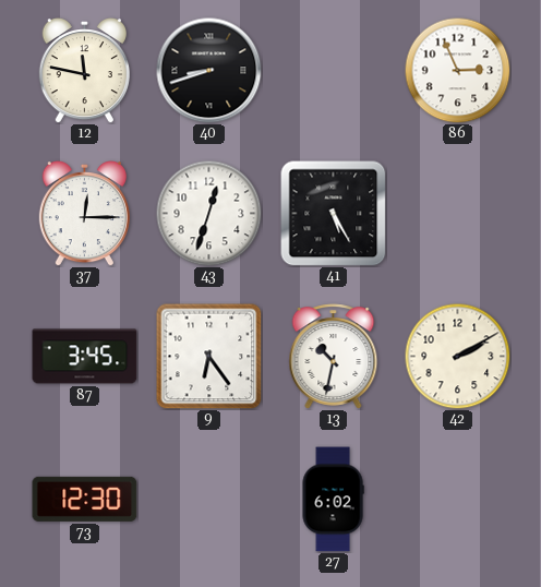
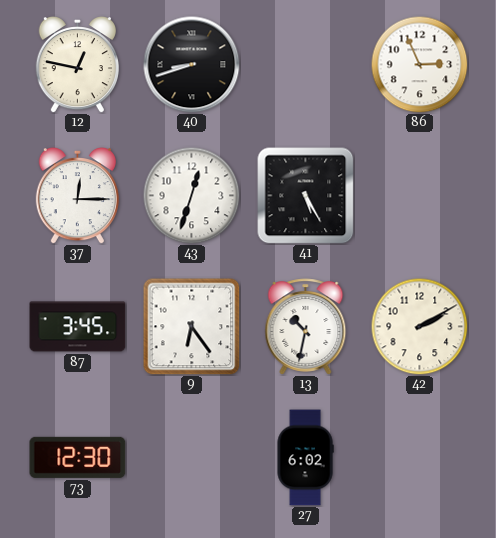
12: 11:47 -> 12:47 (77, 65)
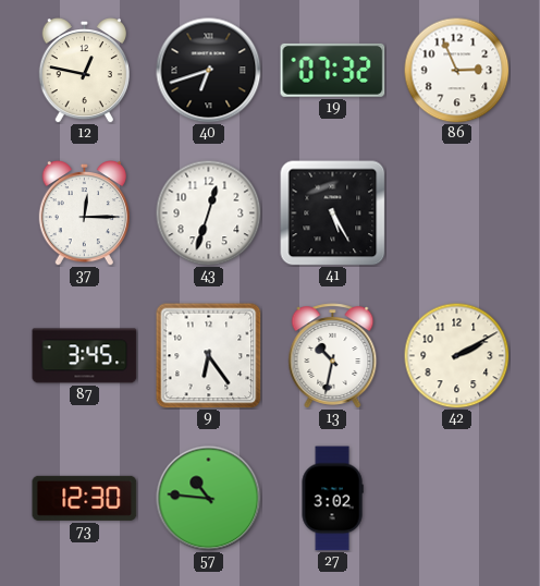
40: 8:42 -> 6:42 (209, 71)
19: none -> 07:32 (333, 70)
57: none -> 10:46 (209, 499)
27: 6:02 -> 3:02 (332, 499)
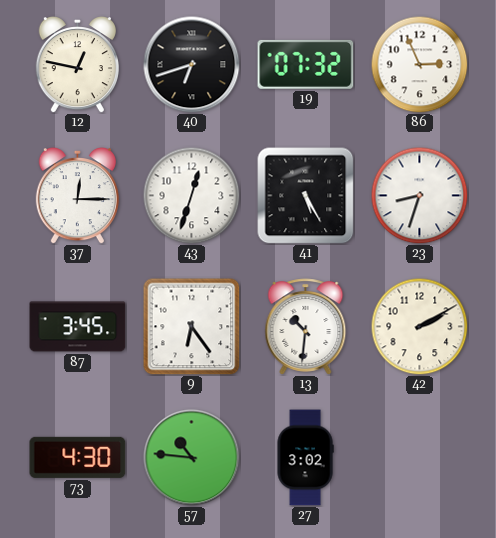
23: none -> 8:33 (419, 195)
13: 10:32 -> 10:31 (306, 327)
73: 12:30 -> 4:30 (78, 457)
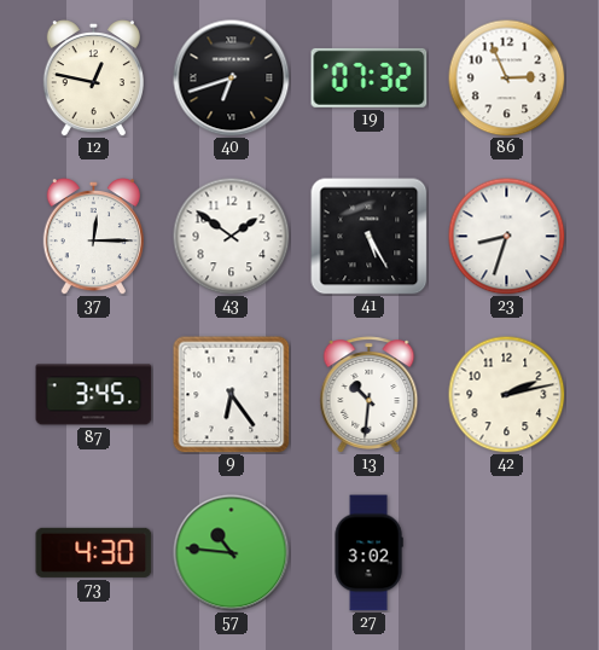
43: 12:33 -> 1:51 (231, 236)
42: 2:10 -> 2:13 (506, 394)
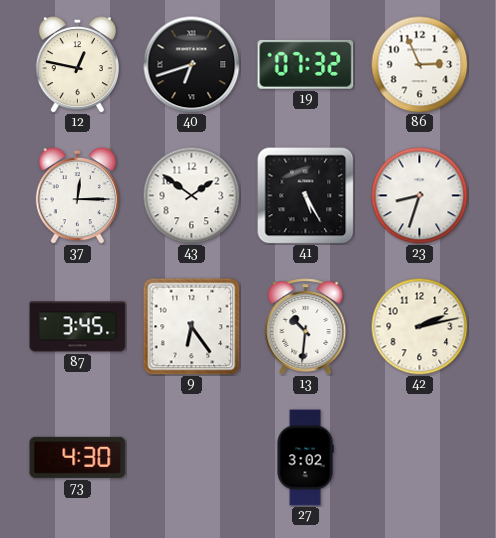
57: 10:46 -> none (232, 553)
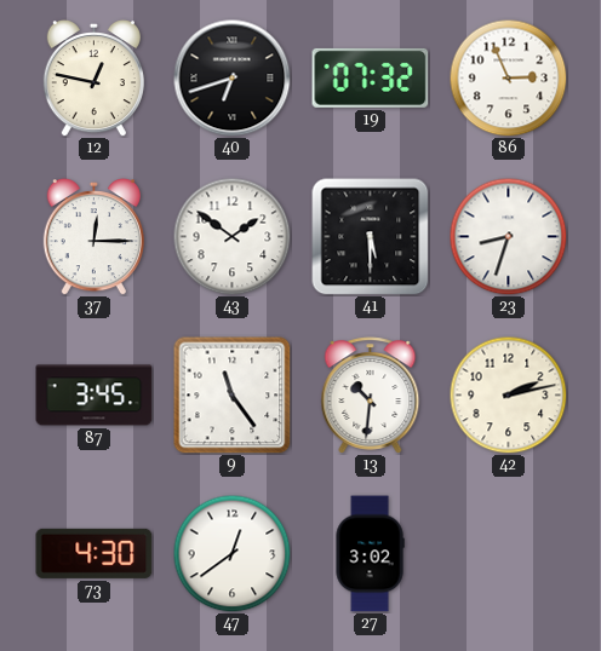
41: 5:25 -> 5:30 (371, 237)
9: 6:24 -> 11:24 (233, 396)
47: none -> 12:39 (231, 553)
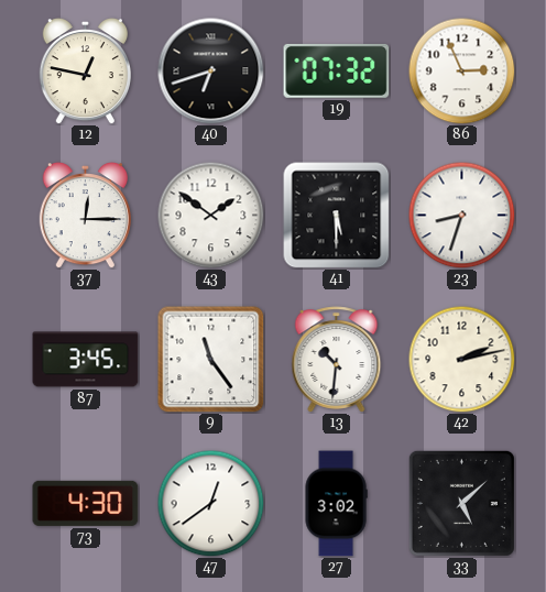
33: none -> 5:08 (461, 503)
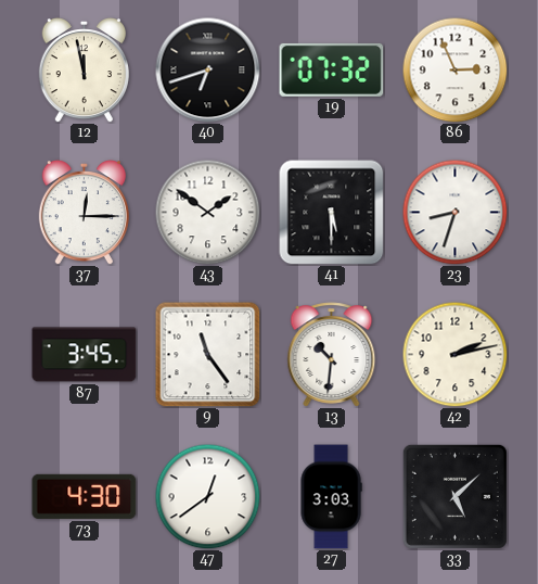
12: 12:47 -> 11:58 (84, 71)
27: 3:02 -> 3:03 (331, 497)
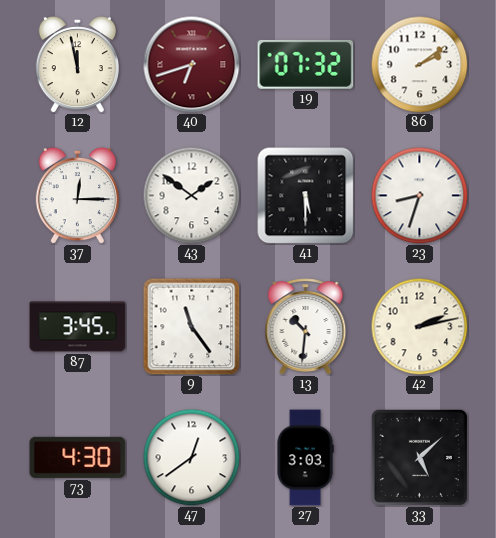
40 dial: black -> burgundy (192, 65)
86: 2:56 -> 2:09 (419, 64)
